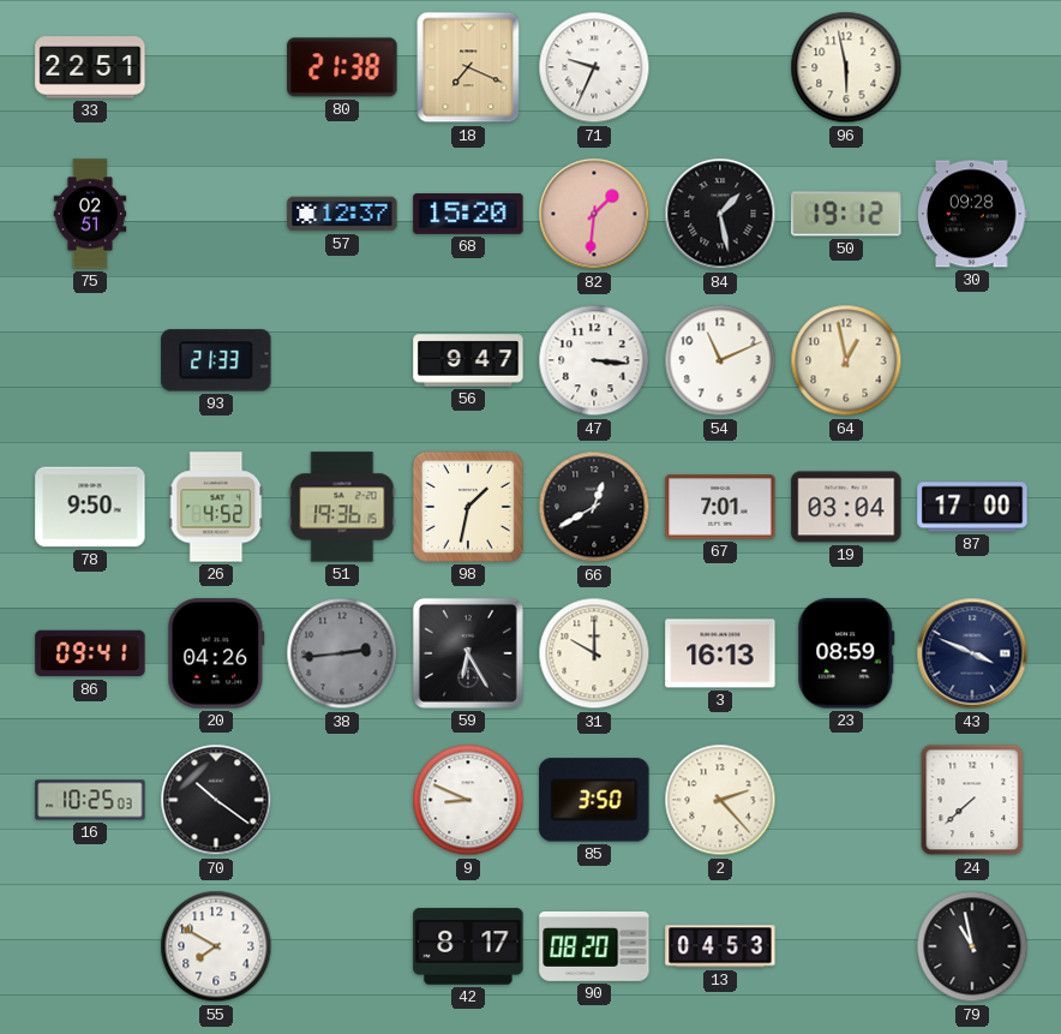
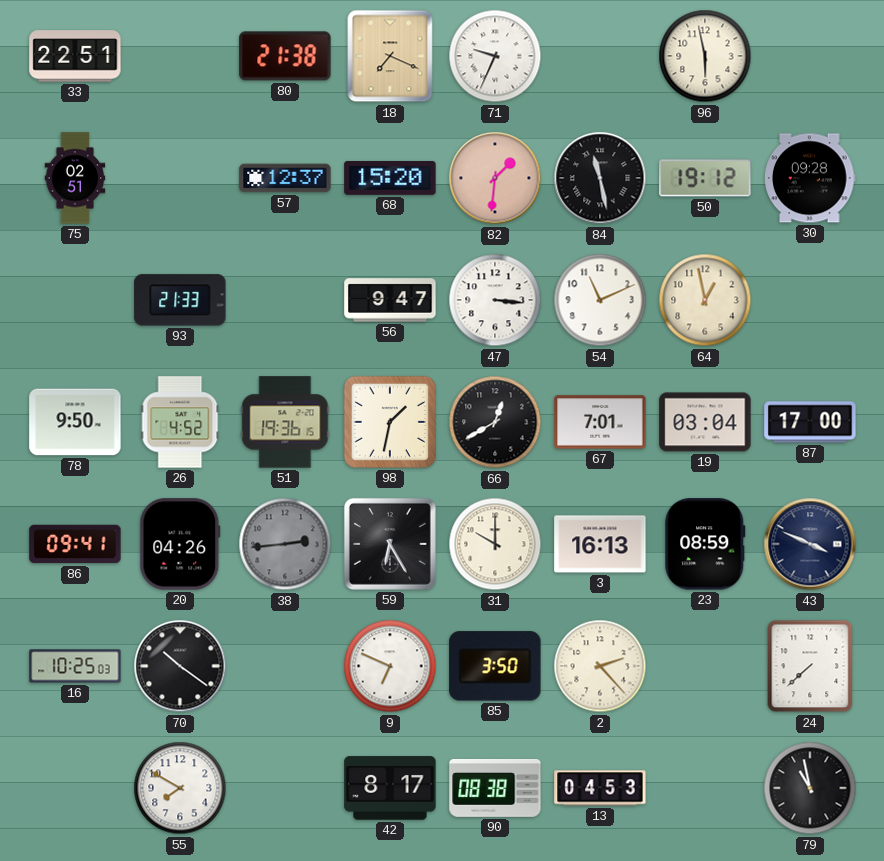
84: 1:28 -> 11:28 (600, 178)
9: 8:49 -> 6:49 (390, 666)
90: 08:20 -> 08:38 (495, 788)
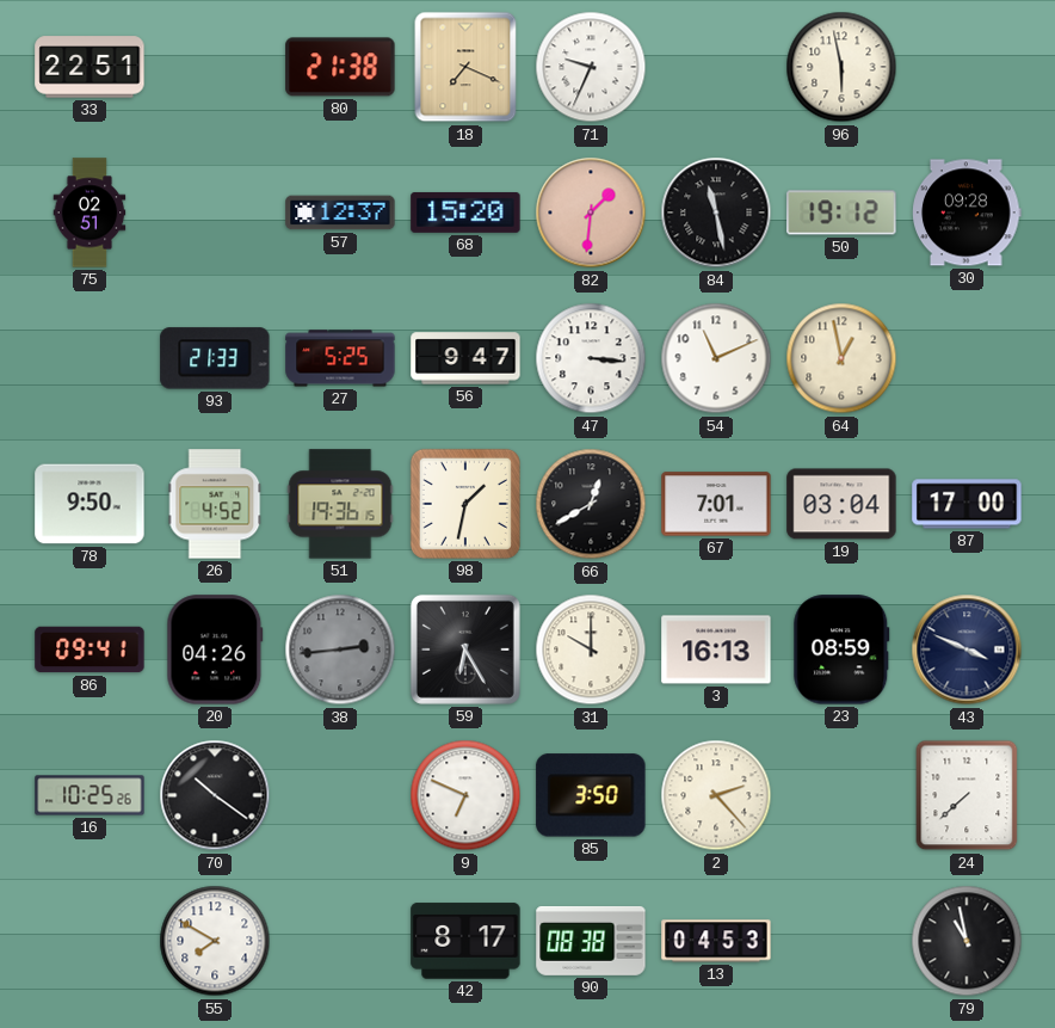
27: none -> 5:25 (340, 358)
16: 10:25:03 -> 10:25:26 (90, 795)
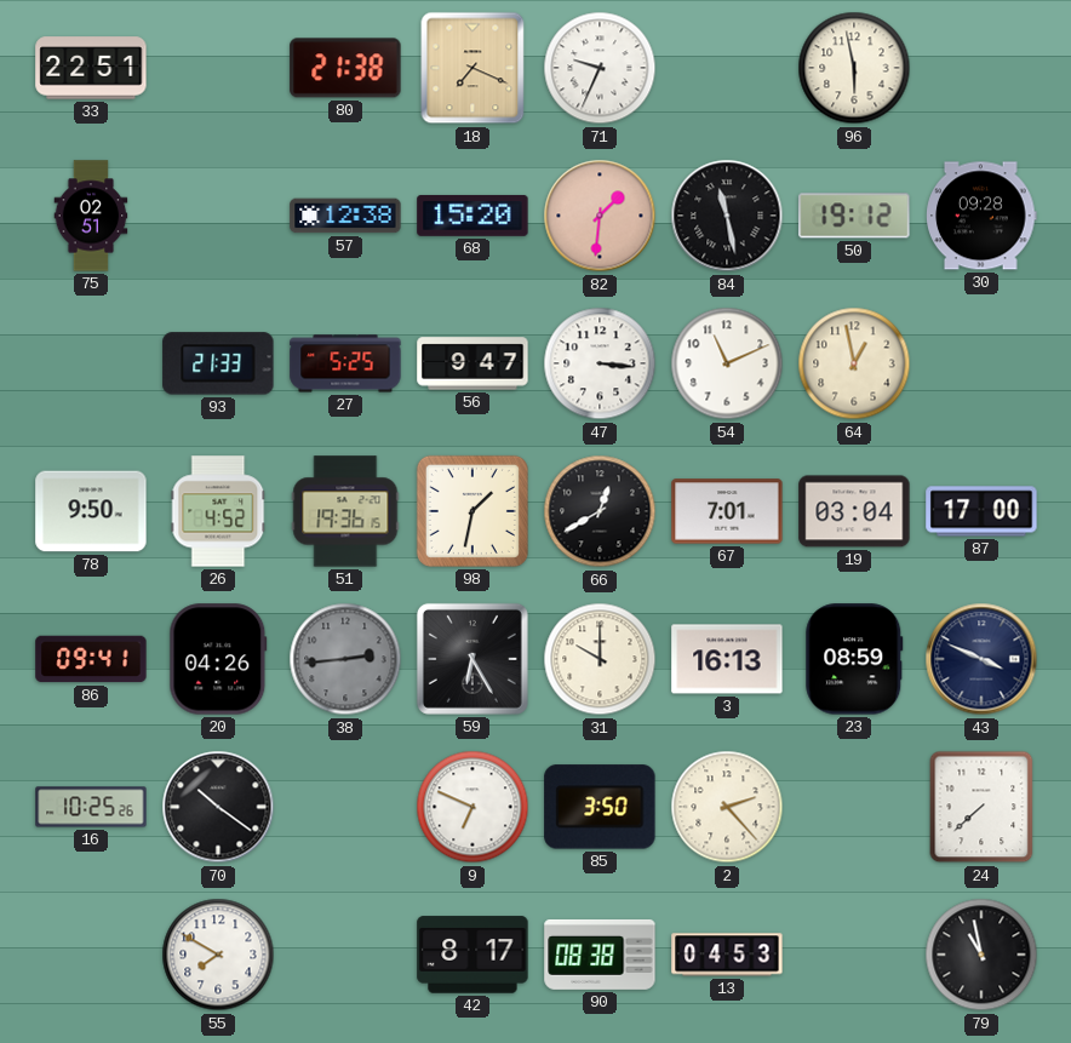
57: 12:37 -> 12:38 (345, 216)
